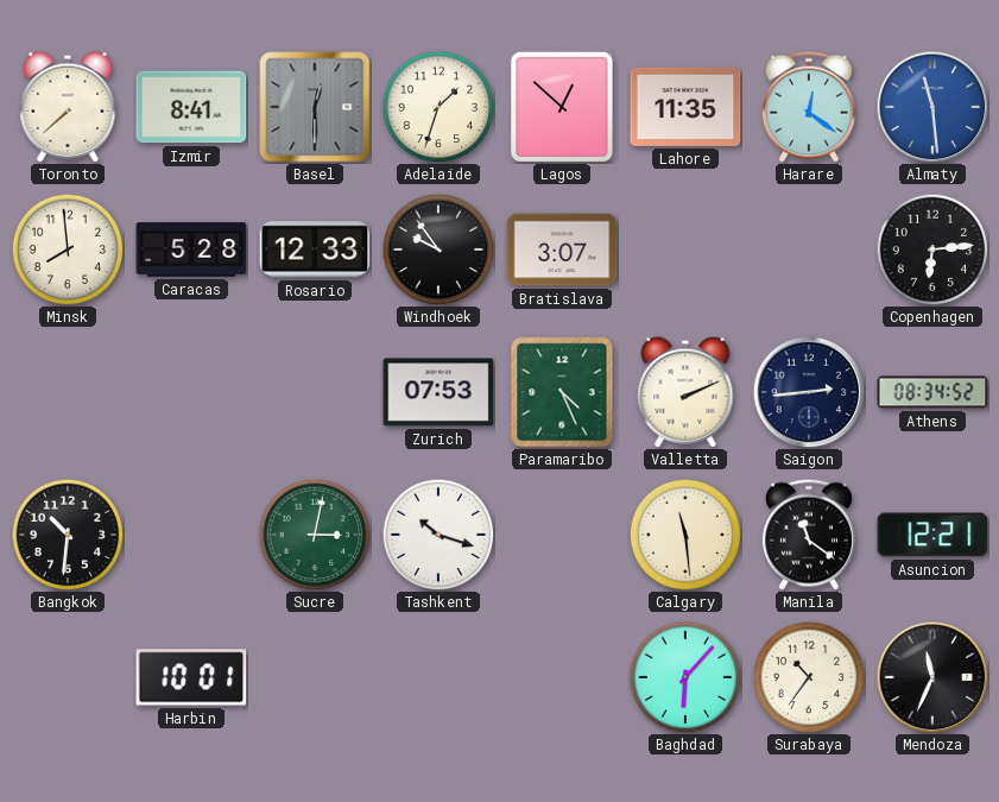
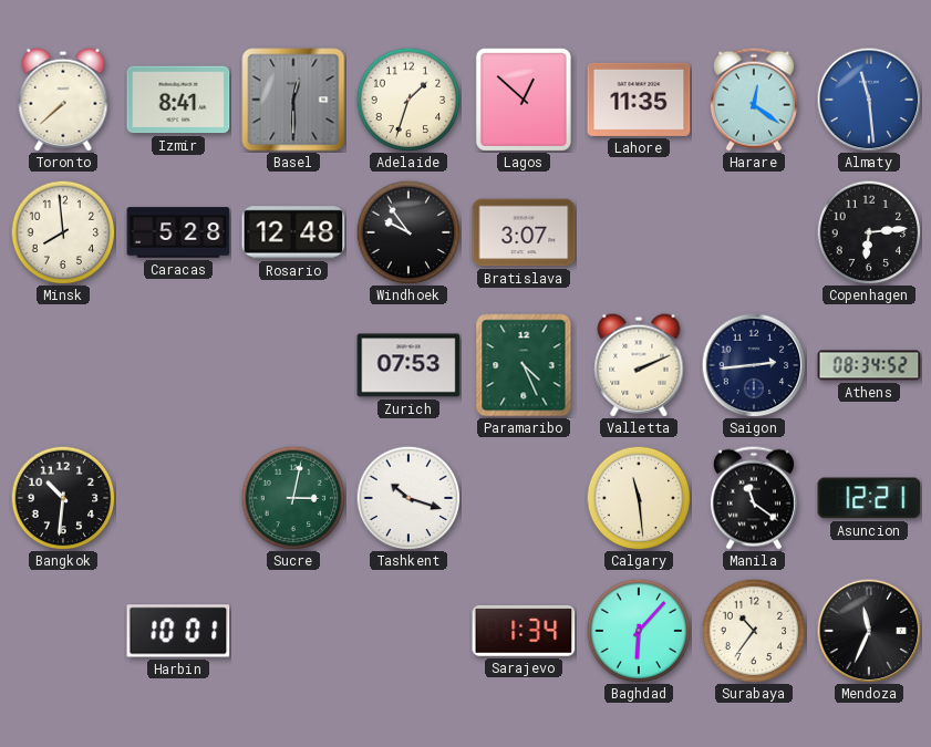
Rosario: 12:33 -> 12:48 (293, 232)
Sarajevo: none -> 1:34 (524, 631)
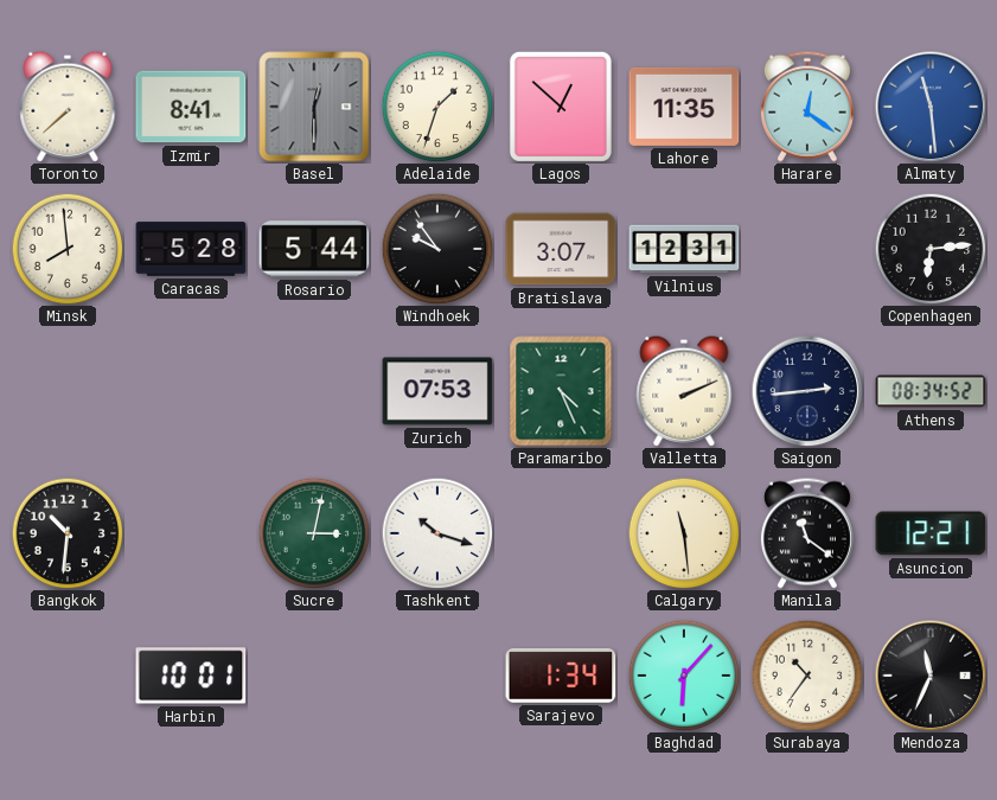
Rosario: 12:48 -> 5:44 (314, 249)
Vilnius: none -> 12:31 (684, 249)
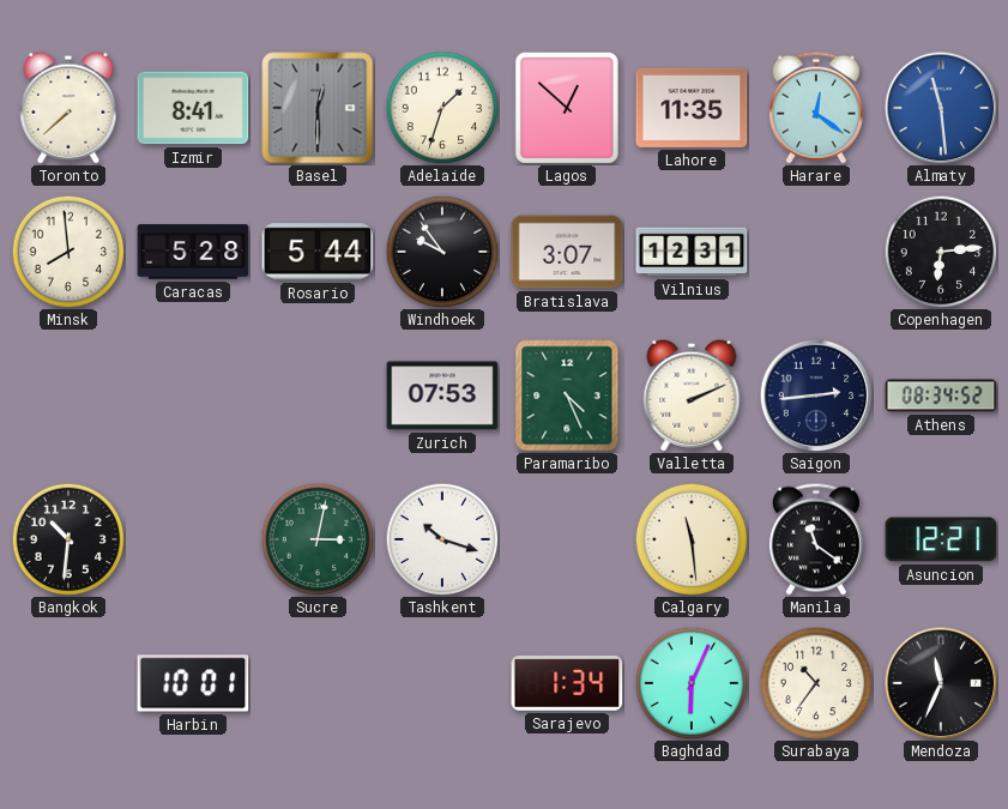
Baghdad: 6:07 -> 6:04 (692, 683)
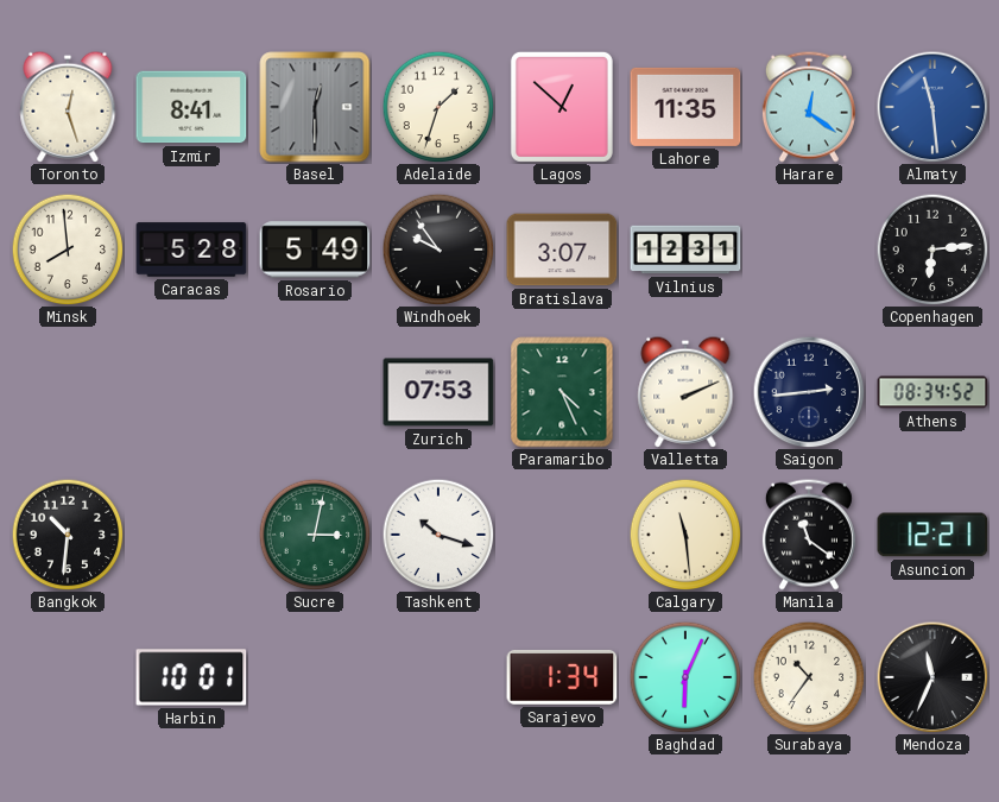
Toronto: 7:38 -> 12:27 (68, 107)
Rosario: 5:44 -> 5:49 (315, 250)
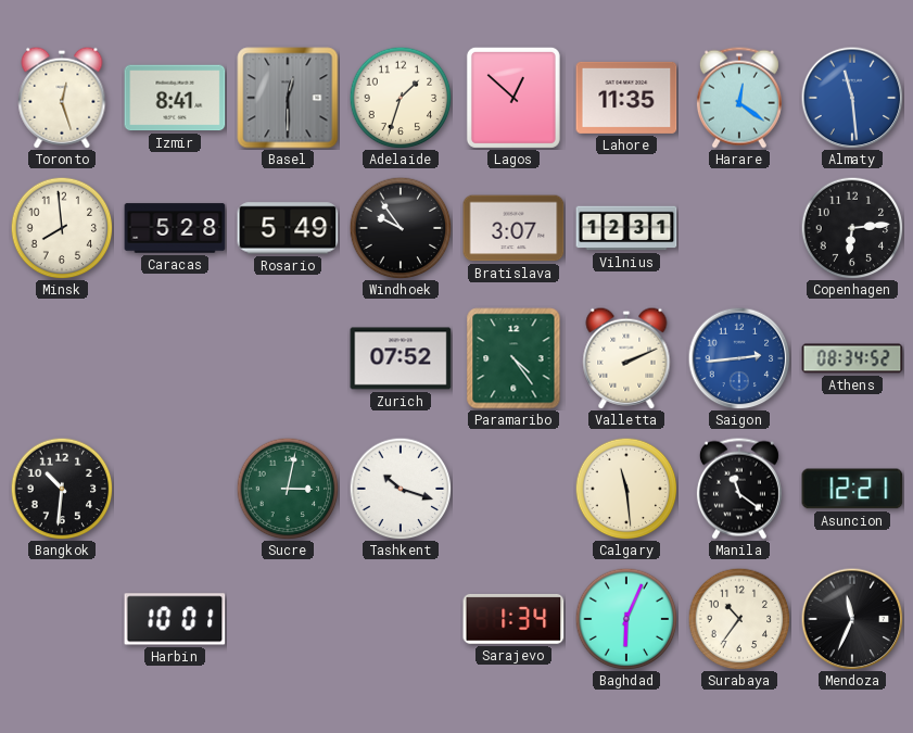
Zurich: 07:53 -> 07:52 (401, 358)
Paramaribo: 4:26 -> 4:24 (513, 358)
Saigon dial: navy -> blue (739, 358)
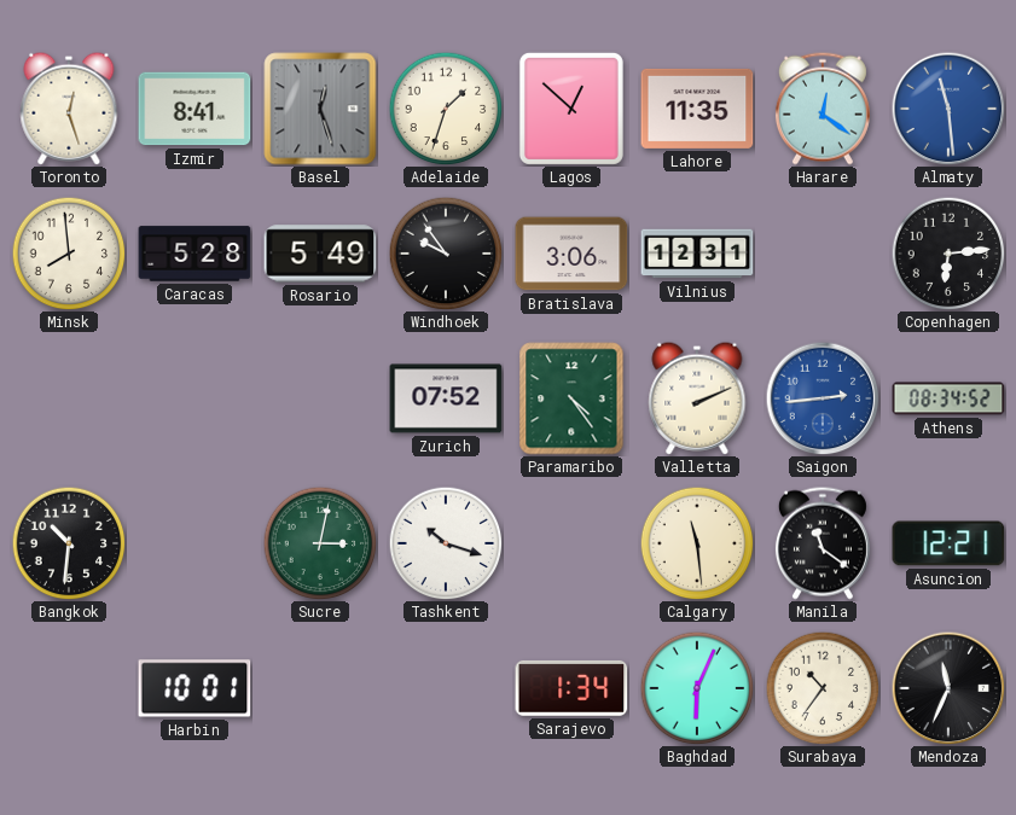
Basel: 12:30 -> 12:27 (320, 109)
Bratislava: 3:07 -> 3:06 (571, 254)
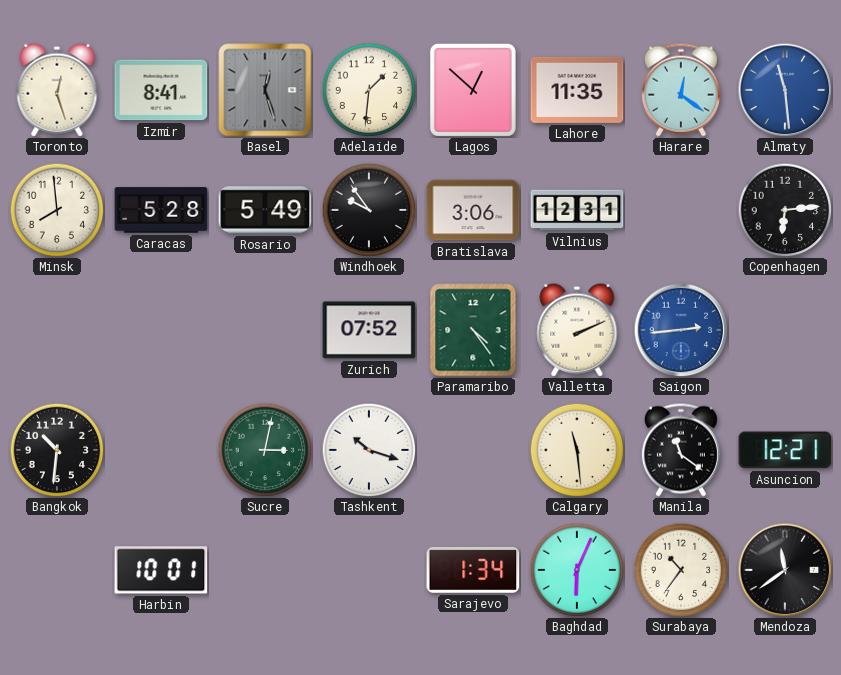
Adelaide: 1:33 -> 1:31 (369, 90)
Athens: 08:34 -> none (948, 398)
Mendoza: 11:34 -> 11:39 (785, 570)
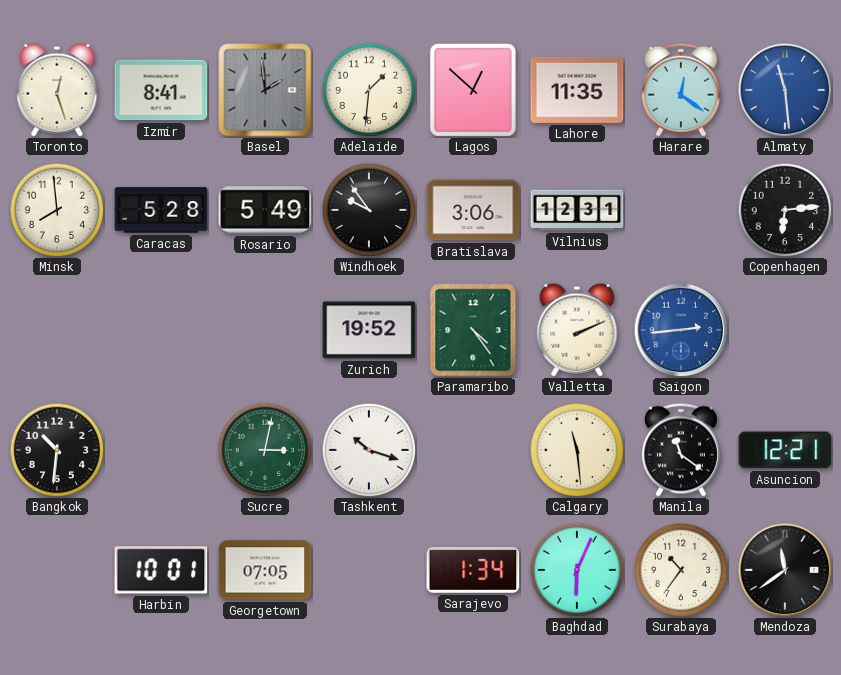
Basel: 12:27 -> 1:59 (265, 90)
Zurich: 07:52 -> 19:52 (369, 330)
Georgetown: none -> 07:05 (265, 570)
